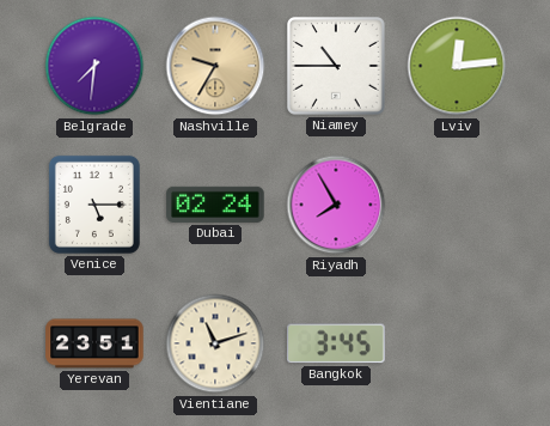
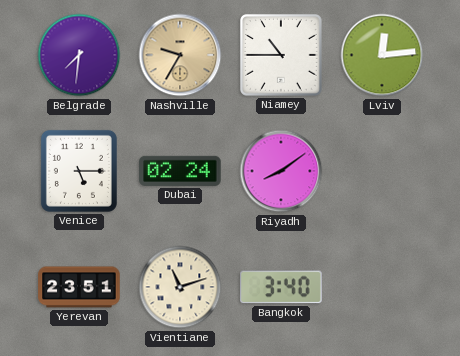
Riyadh: 7:55 -> 8:09 (281, 171)
Bangkok: 3:45 -> 3:40 (281, 287)
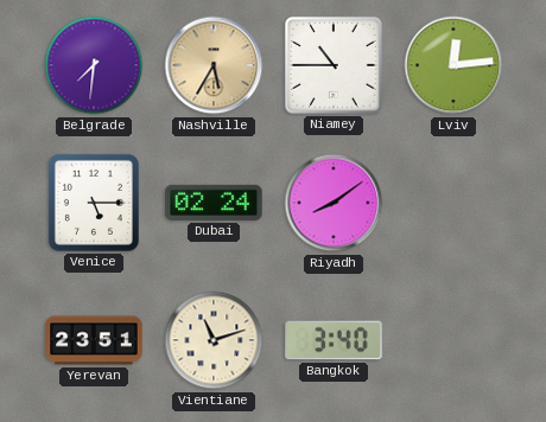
Nashville: 9:35 -> 5:35 (214, 65)
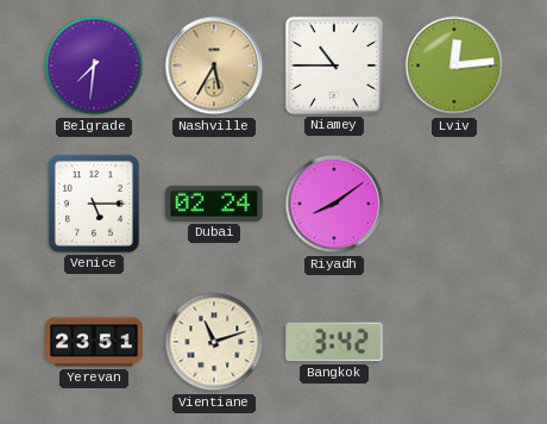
Bangkok: 3:40 -> 3:42 (334, 342)
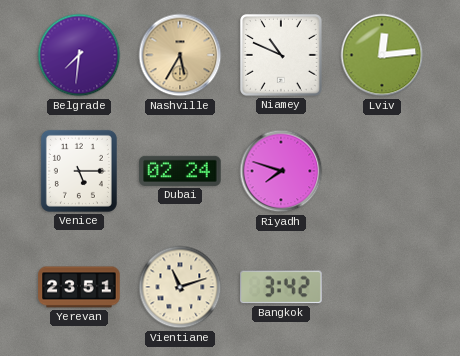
Niamey: 10:45 -> 10:49 (281, 55)
Riyadh: 8:09 -> 7:48 (281, 171)
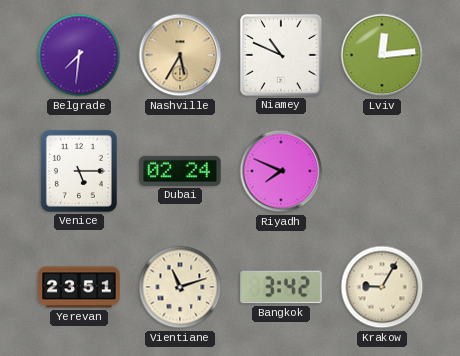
Riyadh: 7:48 -> 7:49 (281, 171)
Krakow: none -> 9:05 (382, 287)
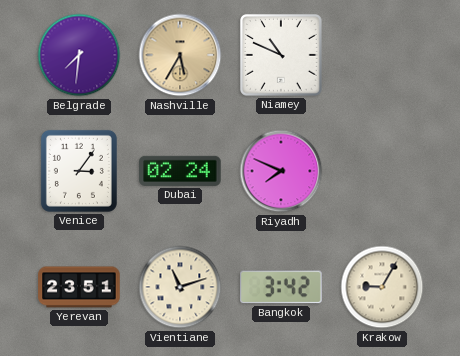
Lviv: 12:14 -> none (382, 55)
Venice: 5:15 -> 3:06 (79, 171)
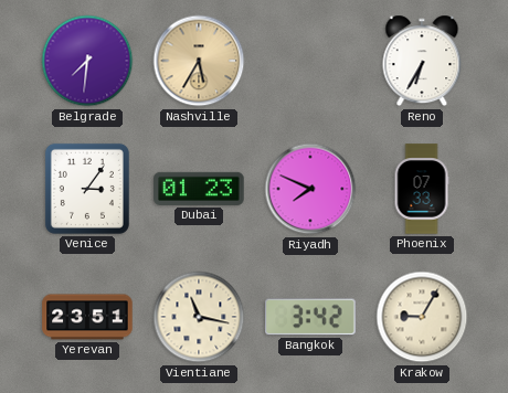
Niamey: 10:49 -> none (281, 55)
Reno: none -> 6:35 (422, 61)
Dubai: 02:24 -> 01:23 (199, 189)
Phoenix: none -> 07:33 (422, 189)
Vientiane: 11:12 -> 11:17 (199, 317)
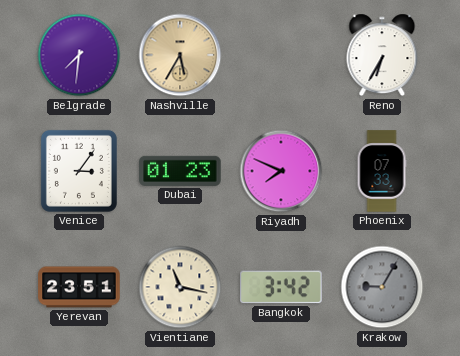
Krakow dial: cream -> grey (382, 287)
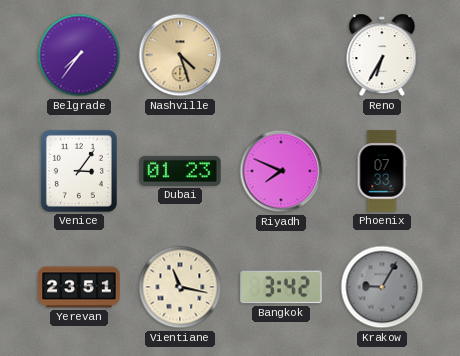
Belgrade: 7:31 -> 7:36 (79, 55)
Nashville: 5:35 -> 4:27 (180, 55)
